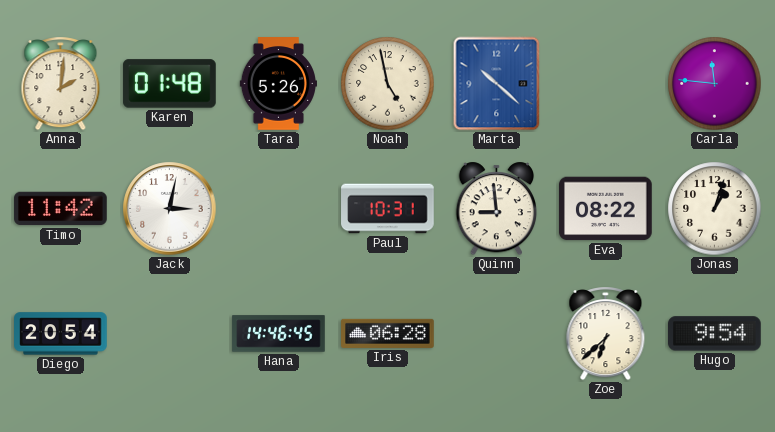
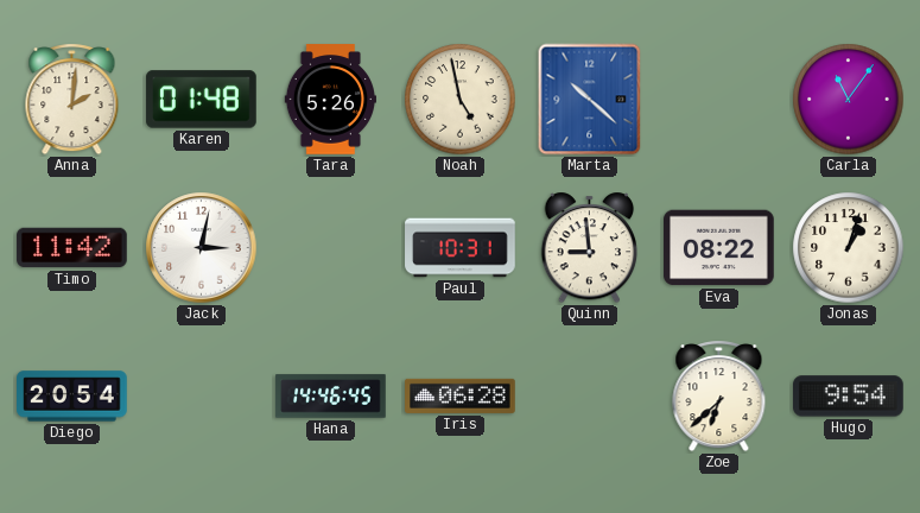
Carla: 11:46 -> 11:06 (849, 100)
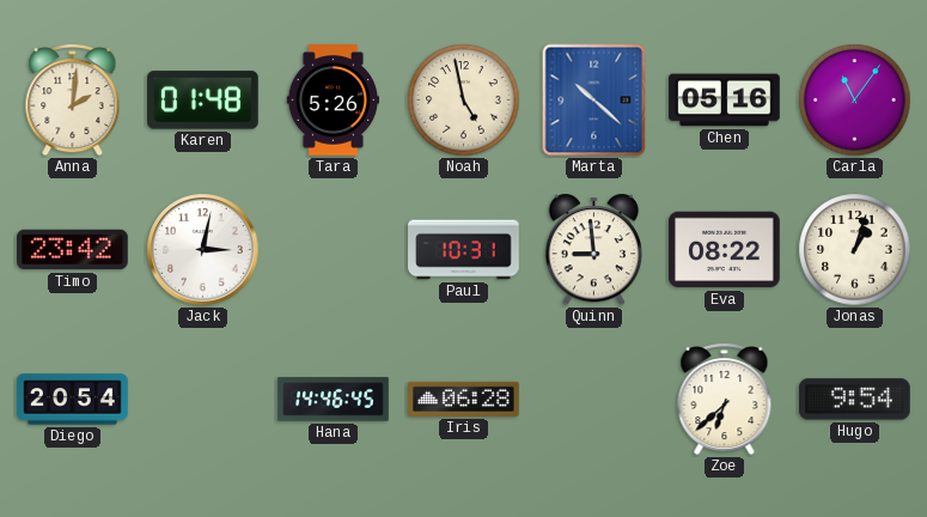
Chen: none -> 05:16 (725, 101)
Timo: 11:42 -> 23:42 (73, 250)
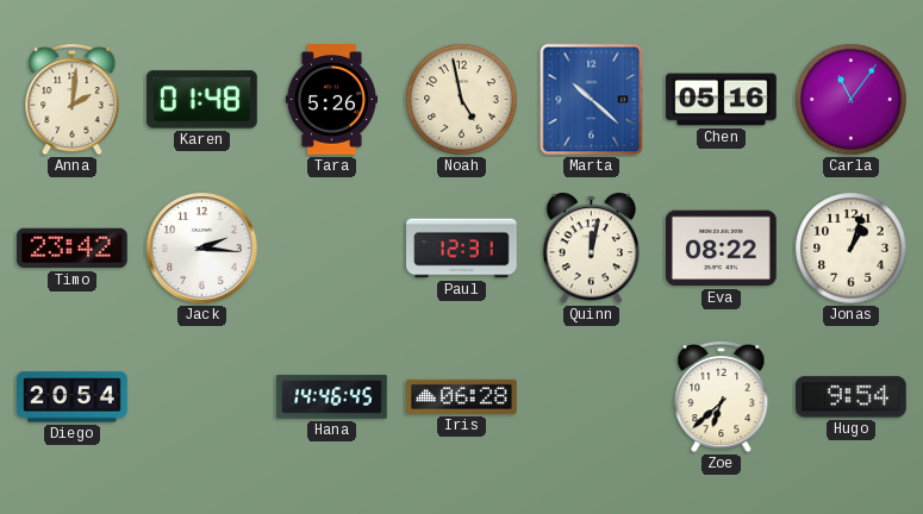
Jack: 3:02 -> 2:16 (202, 249)
Paul: 10:31 -> 12:31 (462, 249)
Quinn: 8:59 -> 12:02 (592, 249)
